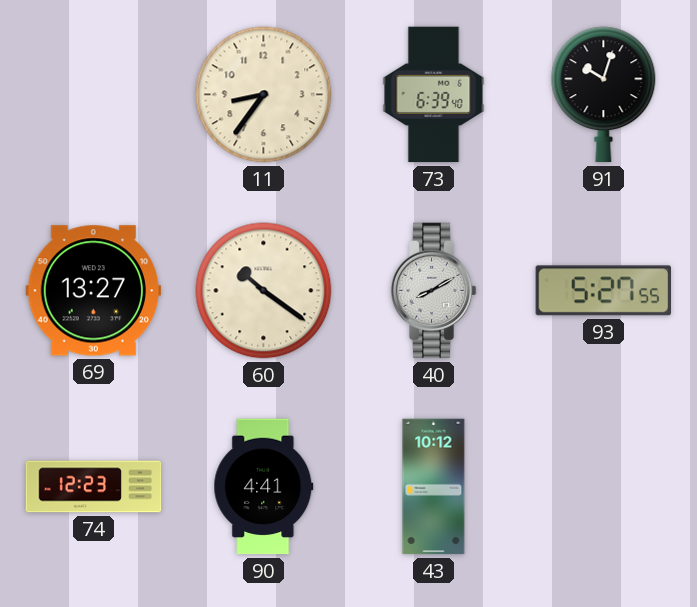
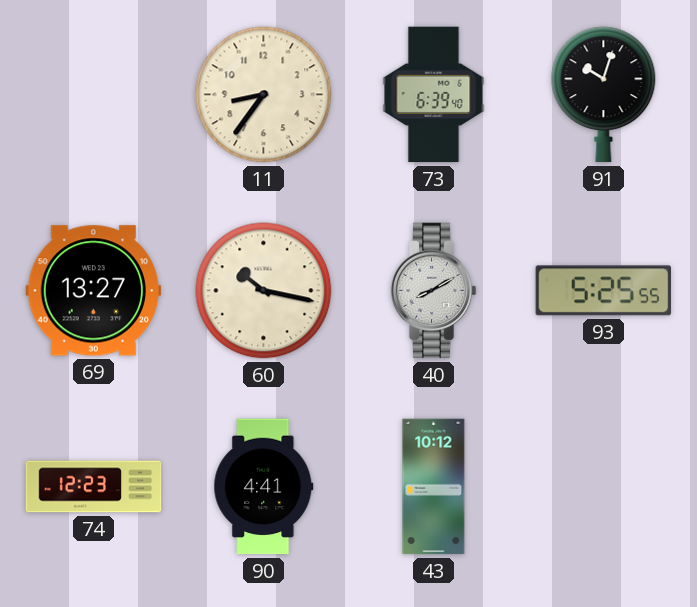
60: 10:21 -> 10:17 (264, 291)
93: 5:27 -> 5:25 (603, 291)
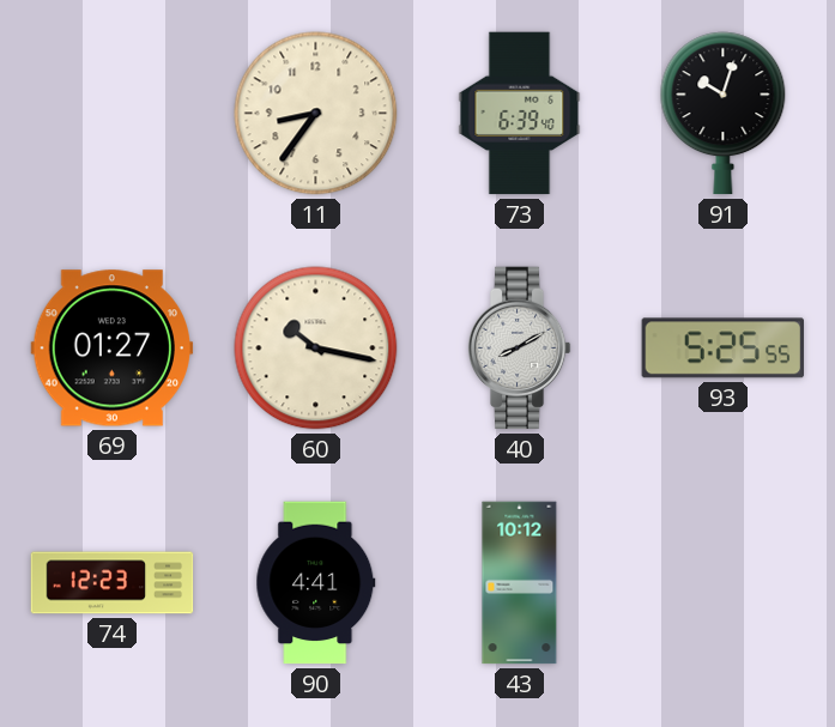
69: 13:27 -> 01:27 (113, 349)
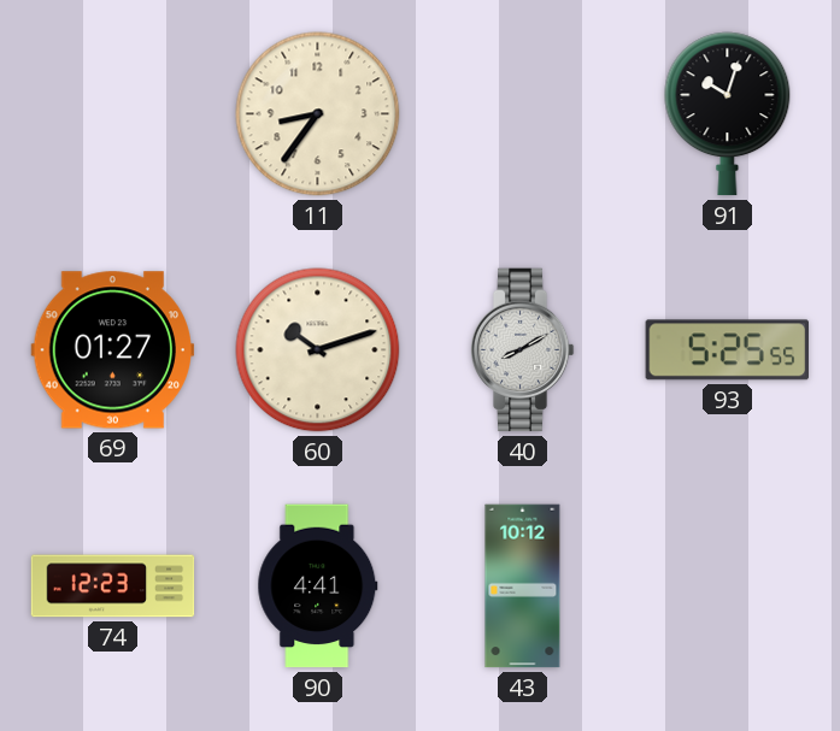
73: 6:39 -> none (520, 114)
60: 10:17 -> 10:12 (318, 350)
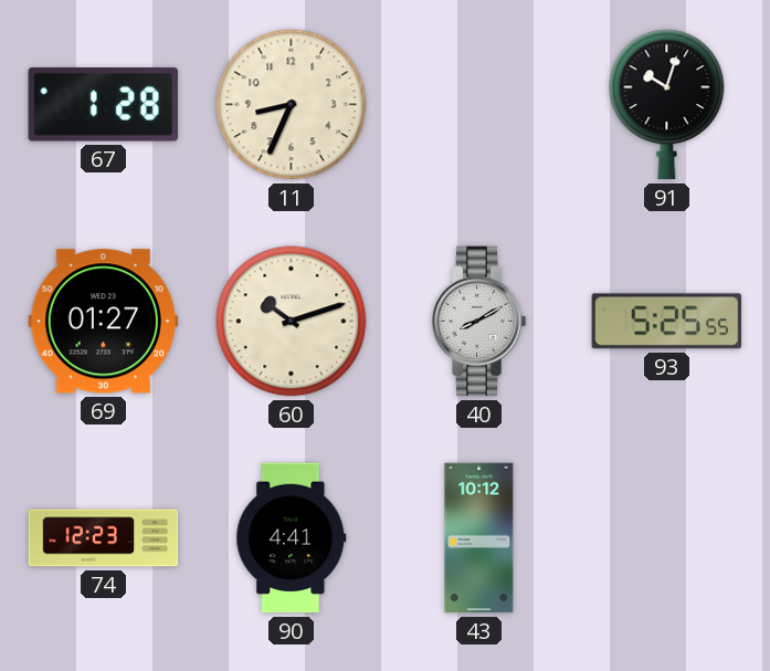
67: none -> 1:28 (103, 105)
11: 8:36 -> 8:34 (292, 105)
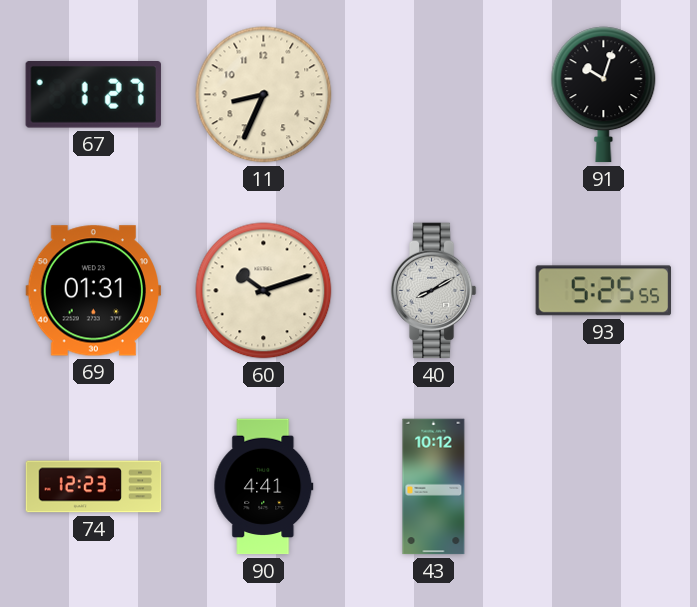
67: 1:28 -> 1:27 (93, 95)
69: 01:27 -> 01:31 (94, 291)
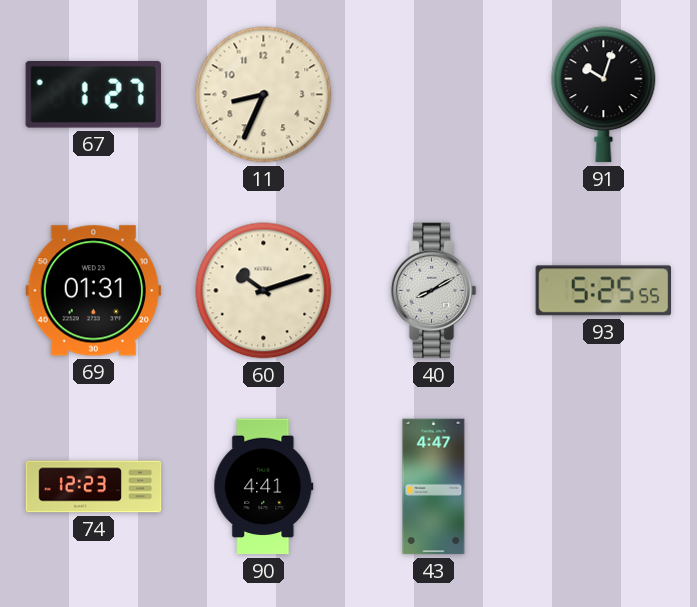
43: 10:12 -> 4:47 (434, 487)
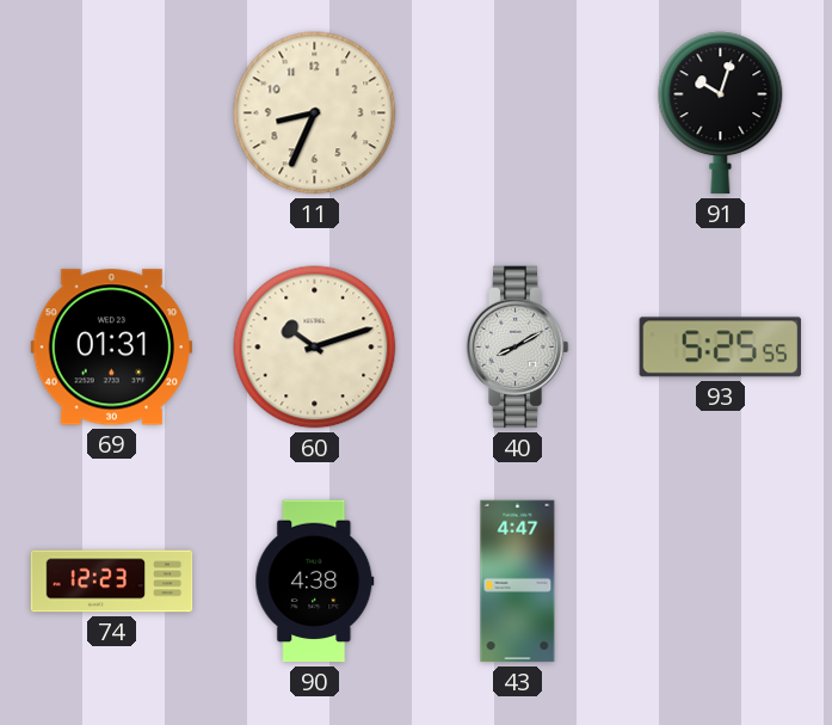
67: 1:27 -> none (93, 95)
90: 4:41 -> 4:38 (315, 582)
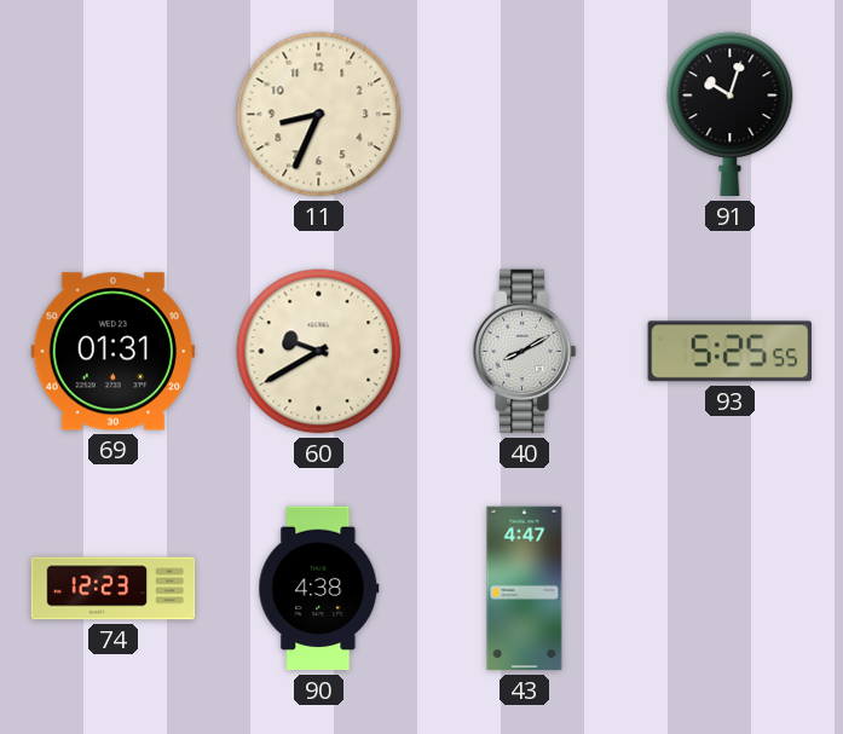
60: 10:12 -> 9:40 (319, 352)
